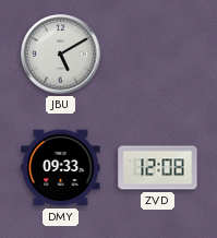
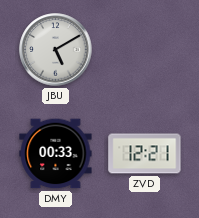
DMY: 09:33 -> 00:33 (56, 154)
ZVD: 12:08 -> 12:21 (145, 154)
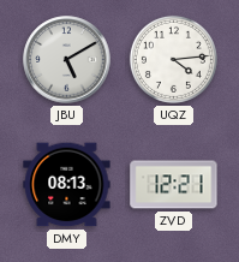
UQZ: none -> 4:14 (173, 59)
DMY: 00:33 -> 08:13 (67, 185)
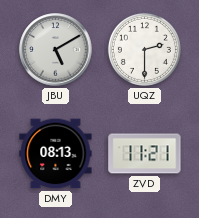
UQZ: 4:14 -> 2:30 (144, 49)
ZVD: 12:21 -> 11:21 (145, 154)
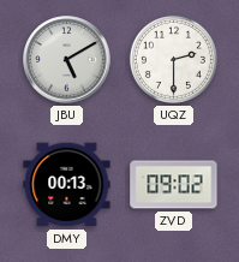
DMY: 08:13 -> 00:13 (67, 185)
ZVD: 11:21 -> 09:02 (174, 185)
